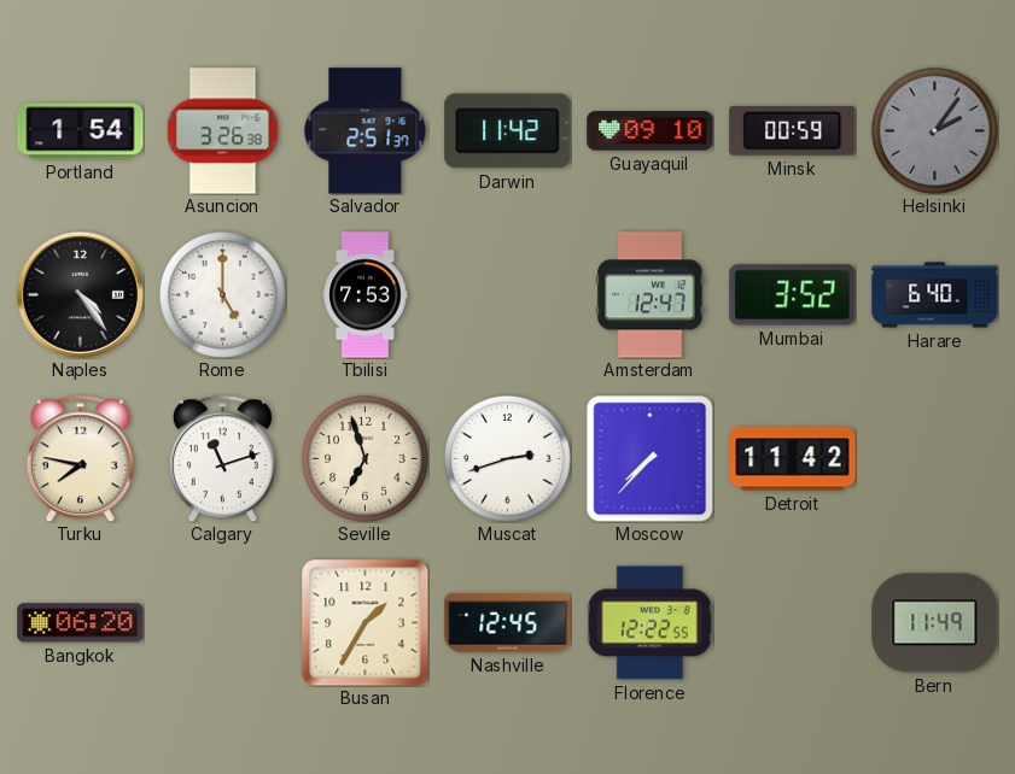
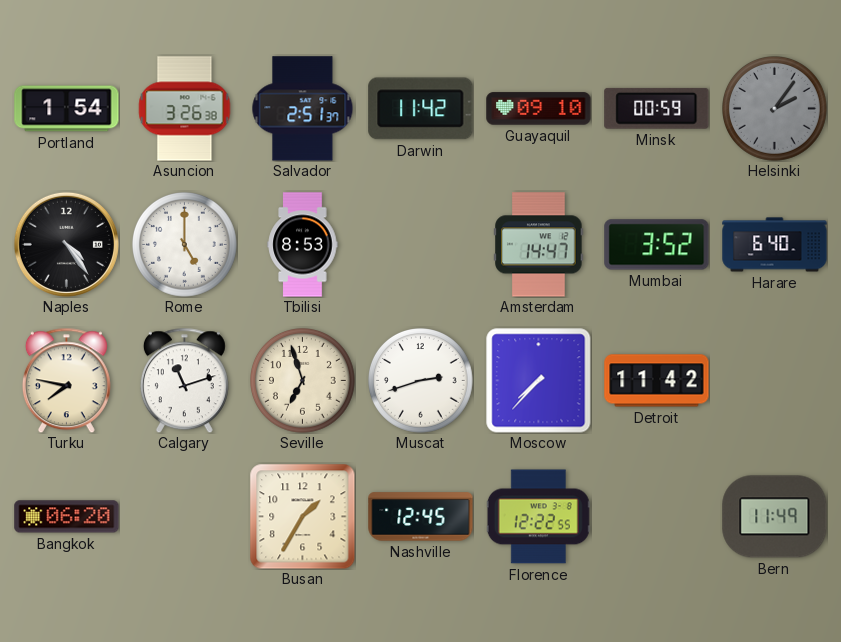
Tbilisi: 7:53 -> 8:53 (303, 245)
Amsterdam: 12:47 -> 14:47 (539, 245)
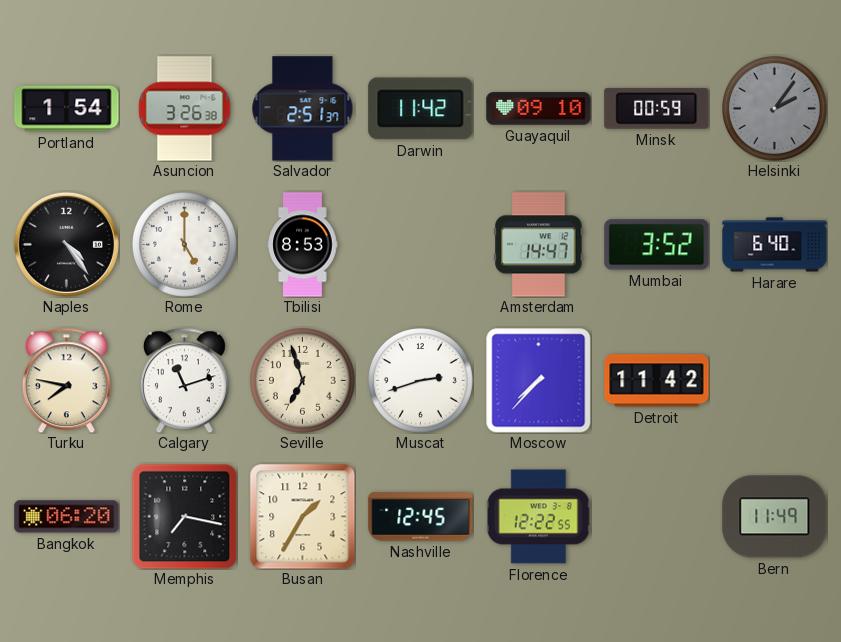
Memphis: none -> 7:17 (184, 516)
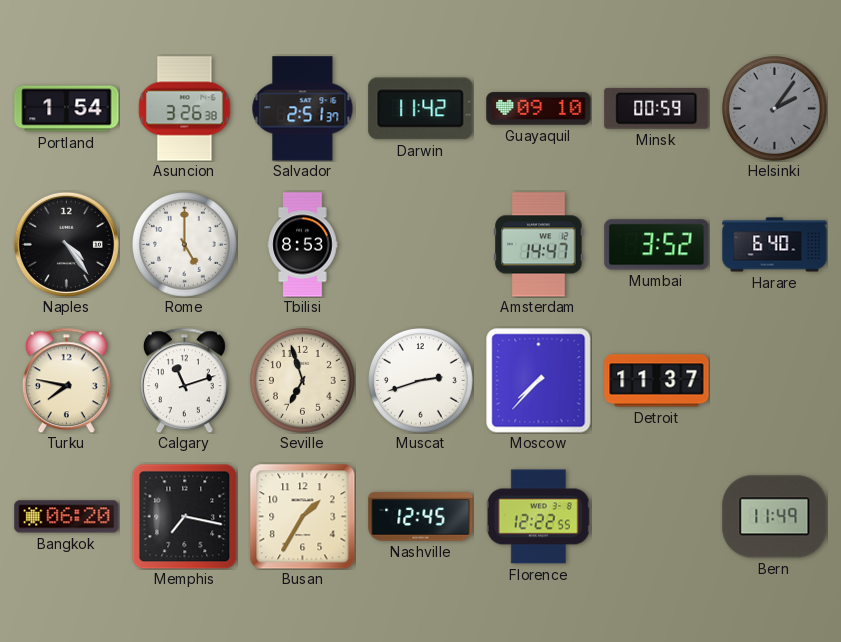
Detroit: 11:42 -> 11:37 (657, 381)
